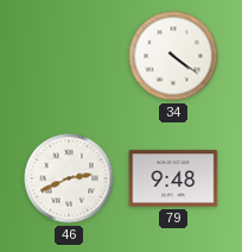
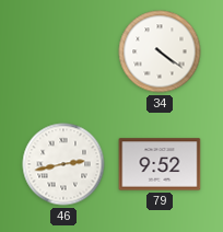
46: 2:41 -> 2:43 (63, 164)
79: 9:48 -> 9:52 (160, 164)
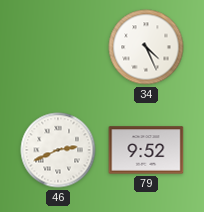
34: 4:21 -> 4:26 (146, 47)
46: 2:43 -> 2:41 (58, 150)
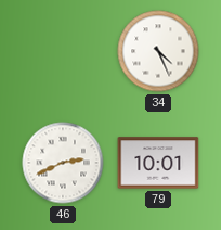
79: 9:52 -> 10:01 (158, 163)
